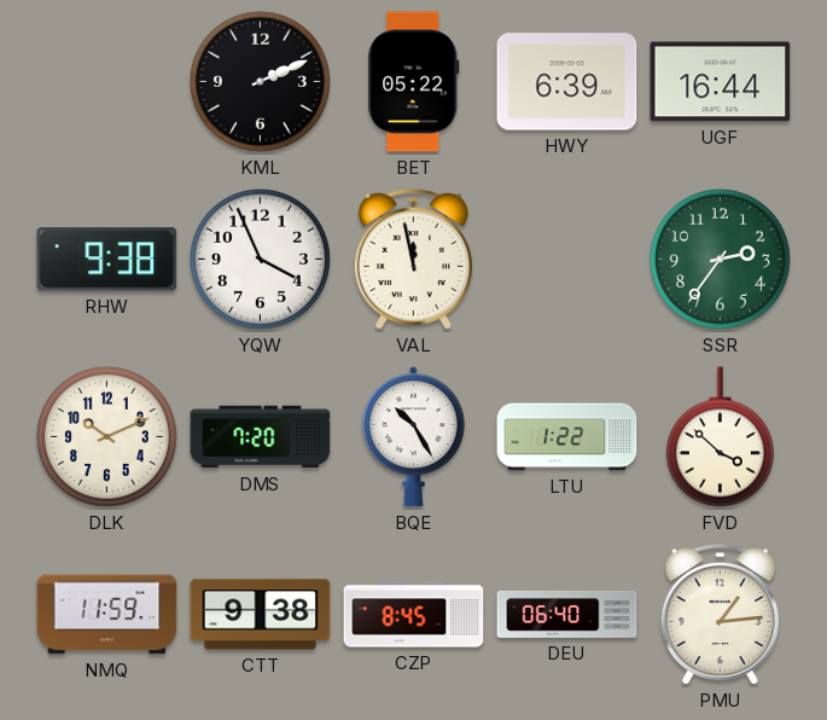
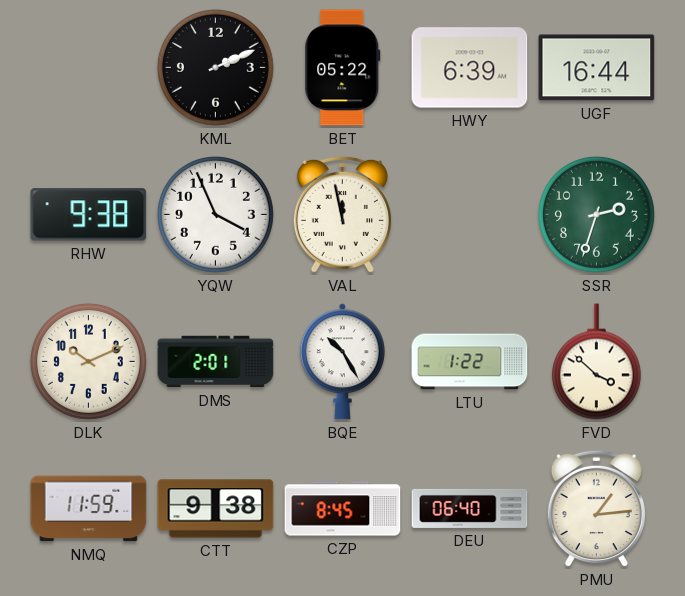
SSR: 2:36 -> 2:33 (596, 214)
DMS: 7:20 -> 2:01 (216, 362)
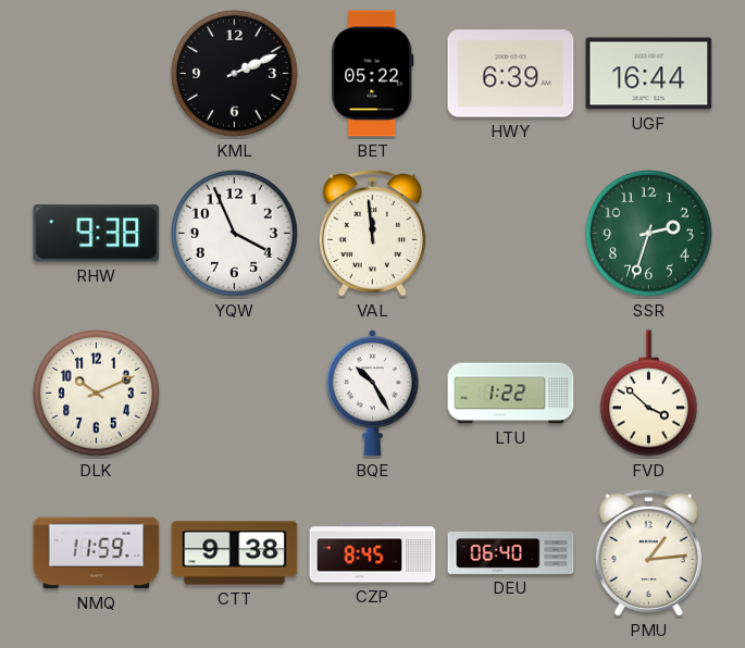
VAL: 11:58 -> 11:59 (372, 234)
DMS: 2:01 -> none (216, 362)
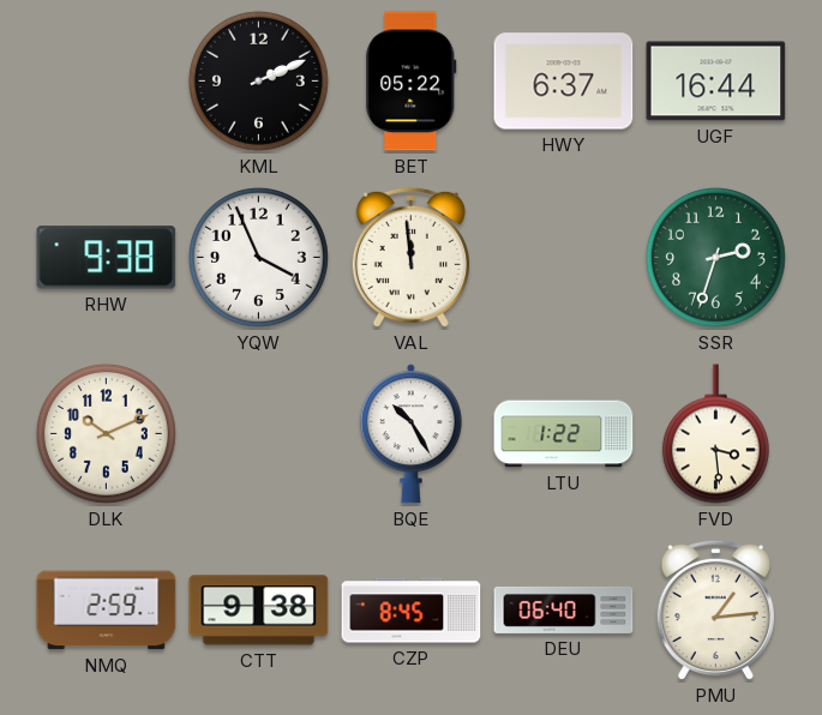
HWY: 6:39 -> 6:37 (564, 82)
FVD: 3:52 -> 3:29 (715, 434)
NMQ: 11:59 -> 2:59 (107, 611)
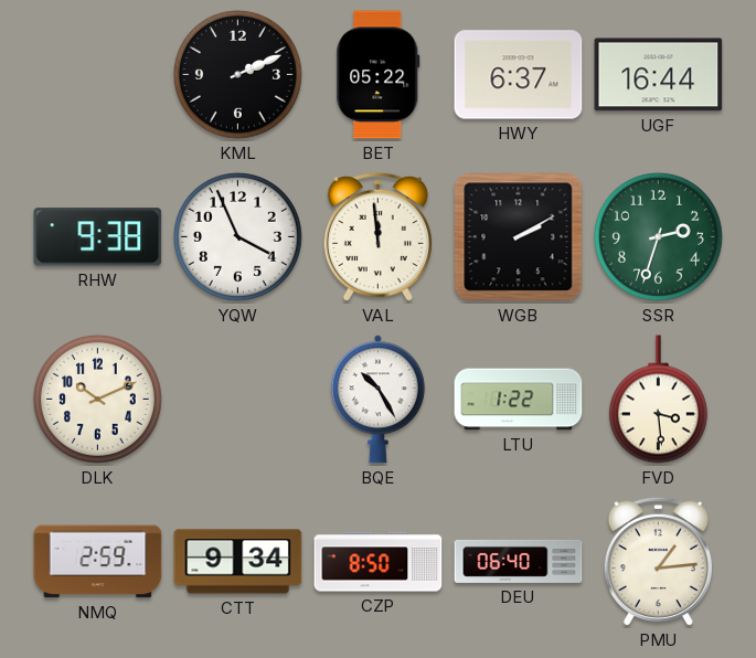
WGB: none -> 2:10 (519, 237)
CTT: 9:38 -> 9:34 (238, 562)
CZP: 8:45 -> 8:50 (379, 562)
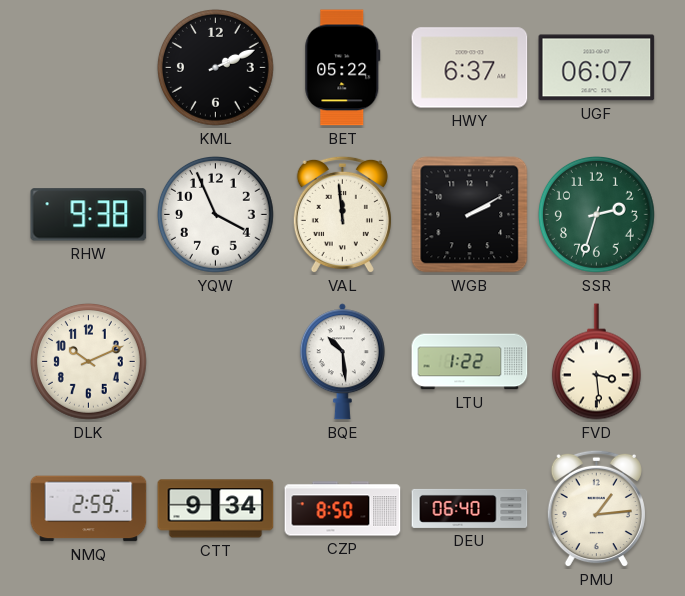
UGF: 16:44 -> 06:07 (597, 68)
BQE: 10:25 -> 10:29 (342, 362)
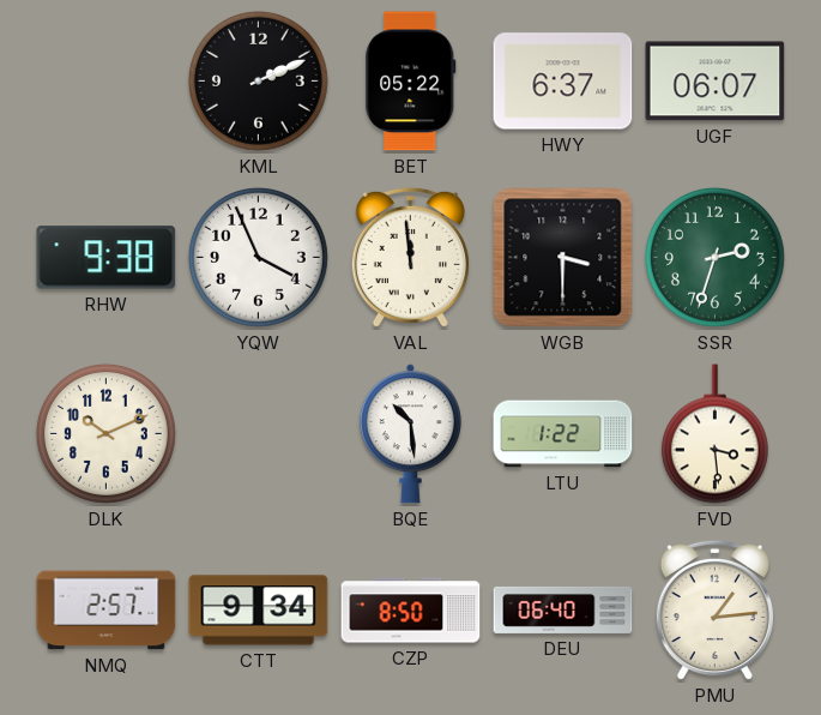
WGB: 2:10 -> 3:30 (563, 258)
NMQ: 2:59 -> 2:57 (107, 611)
